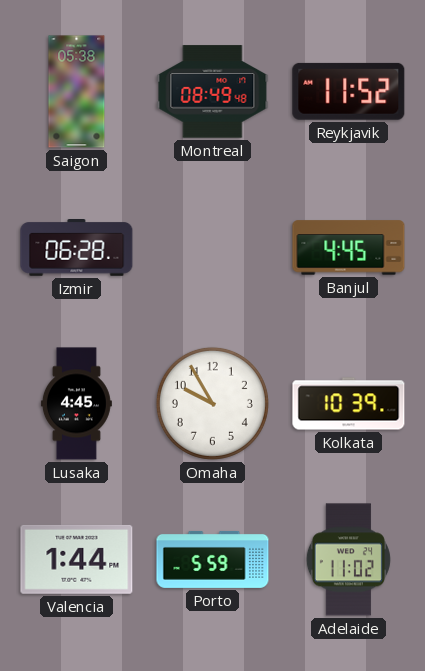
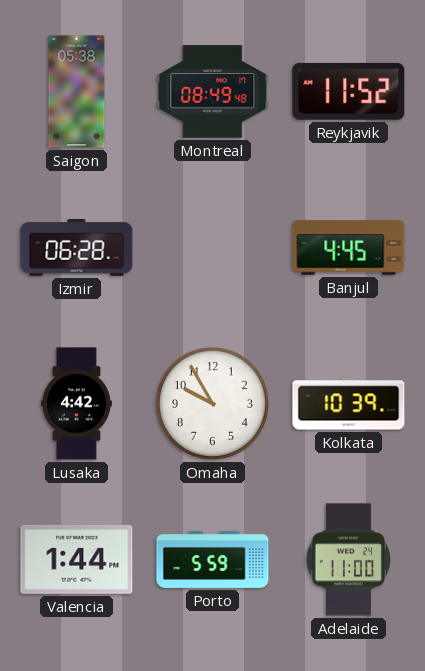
Lusaka: 4:45 -> 4:42 (76, 404)
Adelaide: 11:02 -> 11:00 (348, 560)
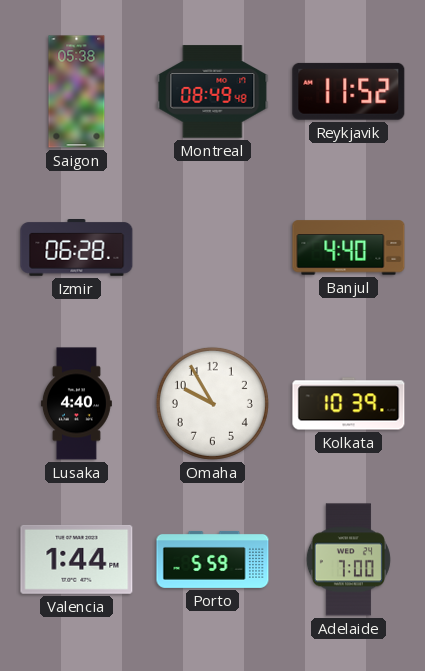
Banjul: 4:45 -> 4:40 (349, 248)
Lusaka: 4:42 -> 4:40 (76, 404)
Adelaide: 11:00 -> 7:00 (348, 560)
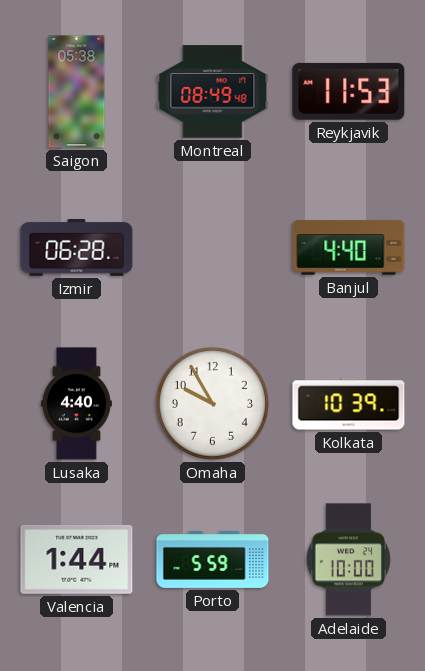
Reykjavik: 11:52 -> 11:53 (349, 91)
Adelaide: 7:00 -> 10:00 (348, 560)
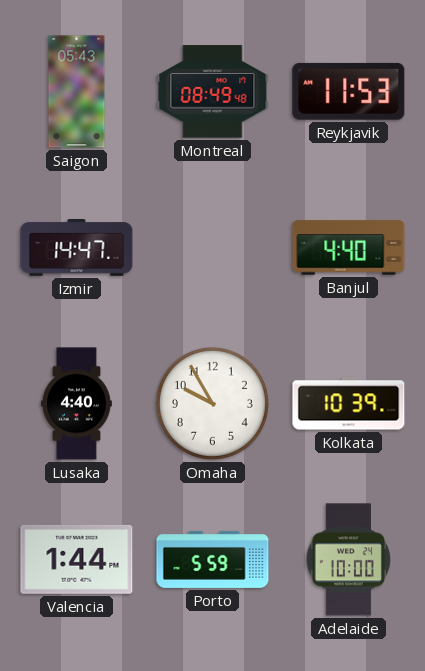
Saigon: 05:38 -> 05:43 (77, 92)
Izmir: 06:28 -> 14:47 (77, 248)
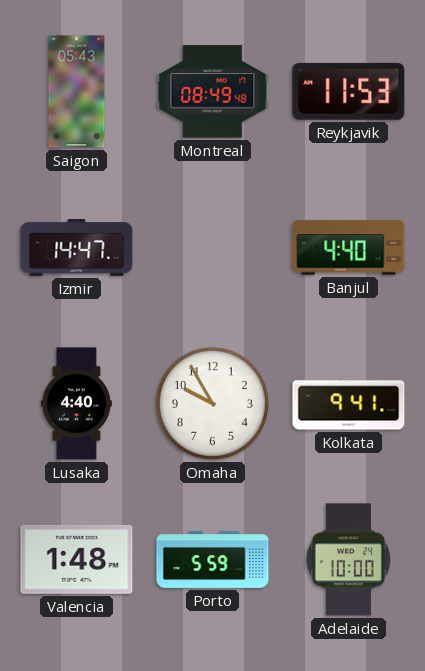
Kolkata: 10:39 -> 9:41 (349, 404)
Valencia: 1:44 -> 1:48 (77, 559)
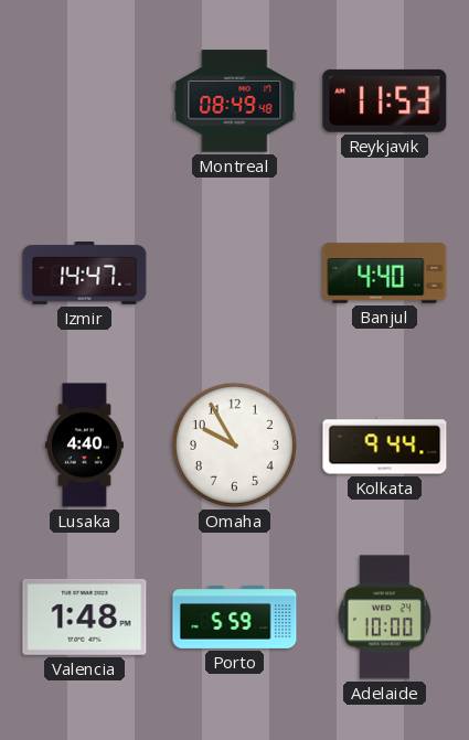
Saigon: 05:43 -> none (77, 92)
Kolkata: 9:41 -> 9:44 (385, 446)
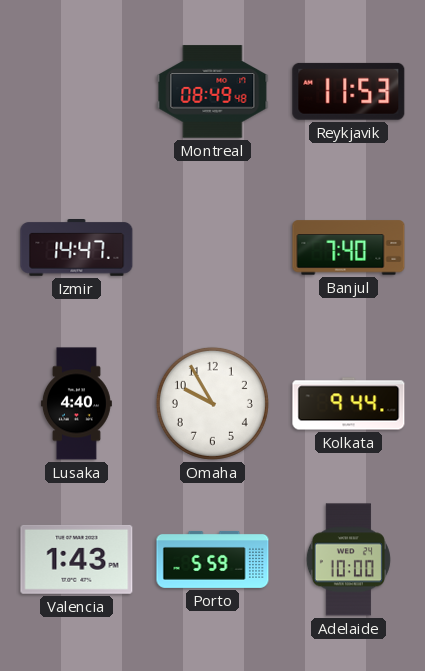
Banjul: 4:40 -> 7:40 (349, 248)
Valencia: 1:48 -> 1:43 (77, 559)
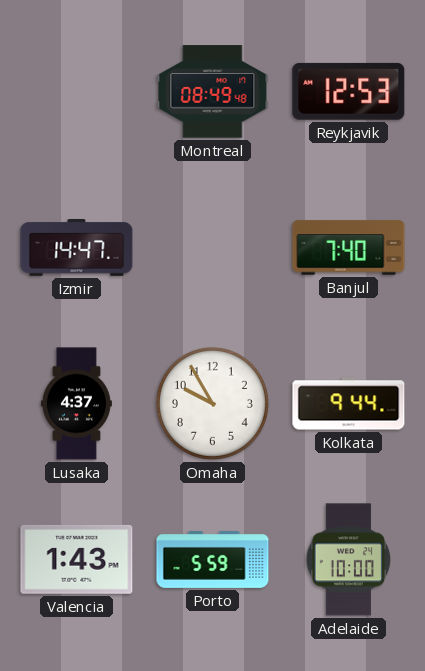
Reykjavik: 11:53 -> 12:53 (349, 91)
Lusaka: 4:40 -> 4:37 (76, 404)
